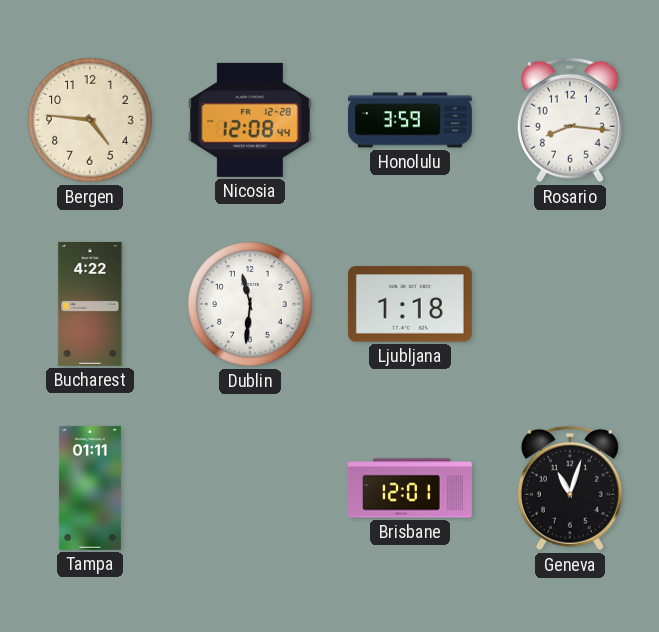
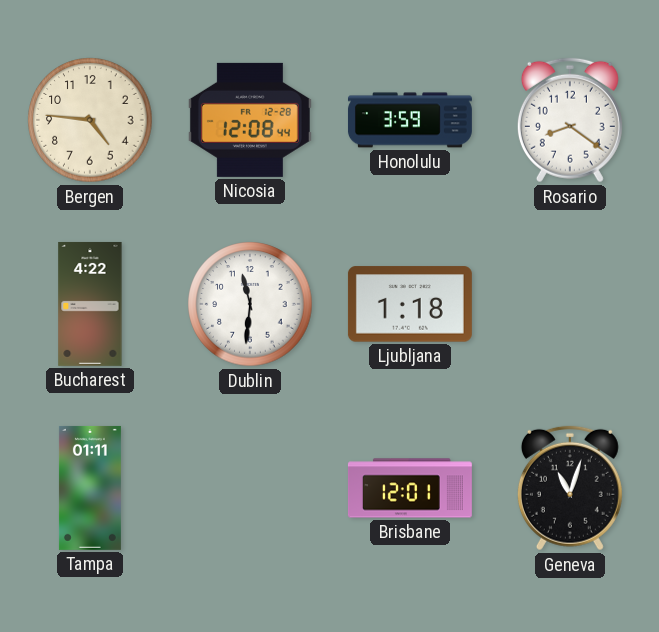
Rosario: 8:16 -> 8:21 (570, 120)
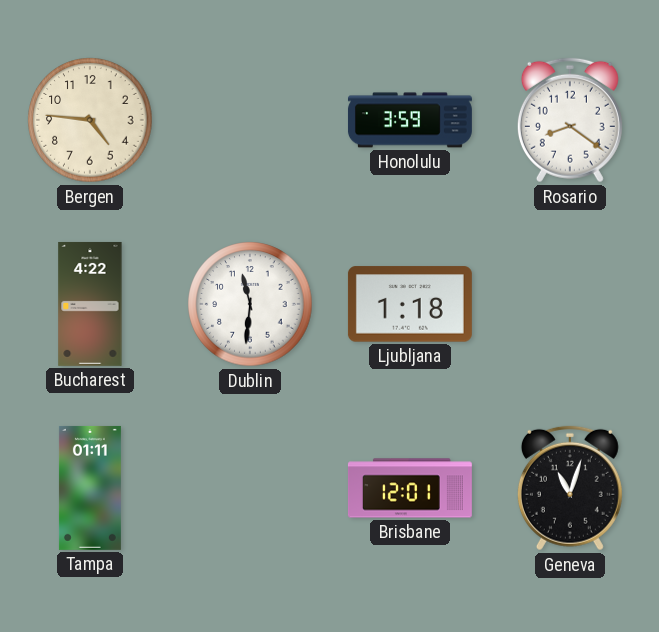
Nicosia: 12:08 -> none (250, 120)
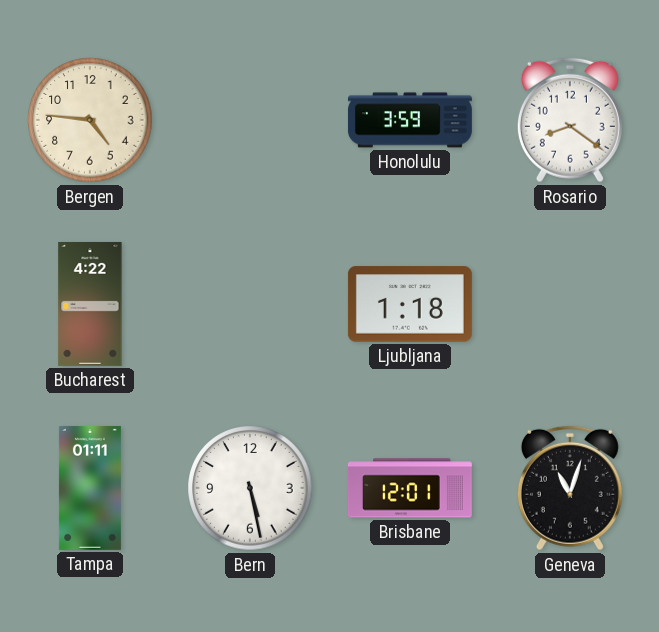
Dublin: 11:31 -> none (250, 304)
Bern: none -> 5:28 (250, 488)
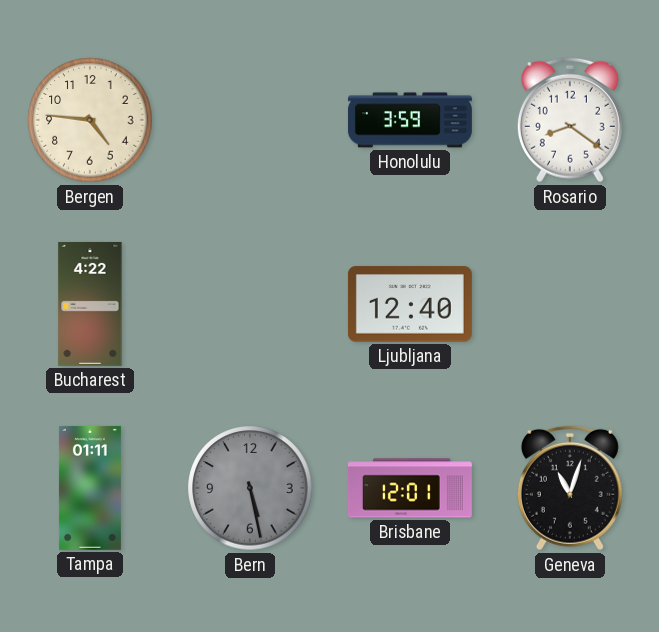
Ljubljana: 1:18 -> 12:40 (410, 304)
Bern dial: white -> grey (250, 488)
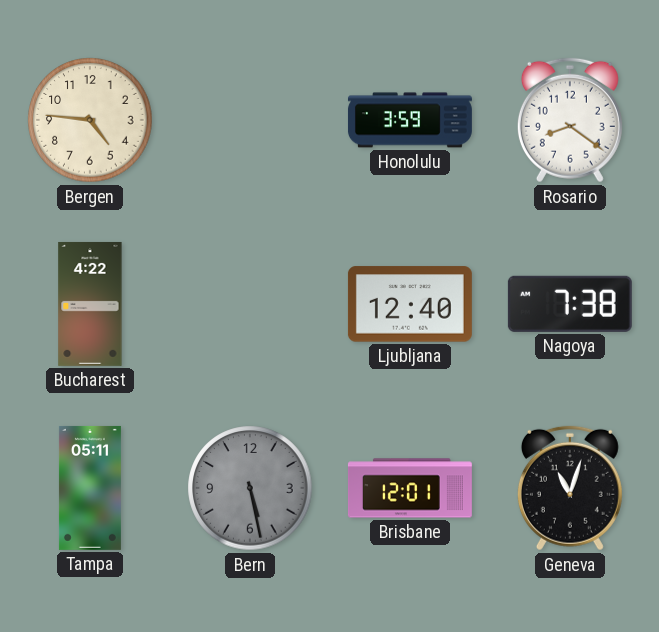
Nagoya: none -> 7:38 (570, 304)
Tampa: 01:11 -> 05:11 (90, 488)
